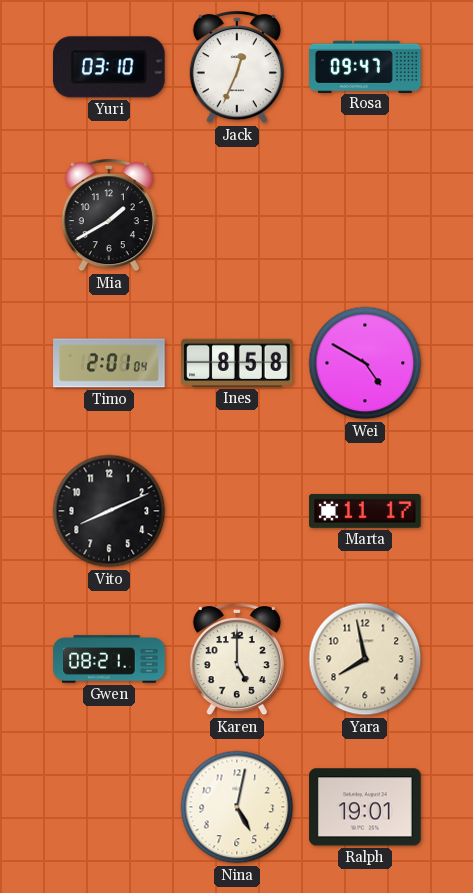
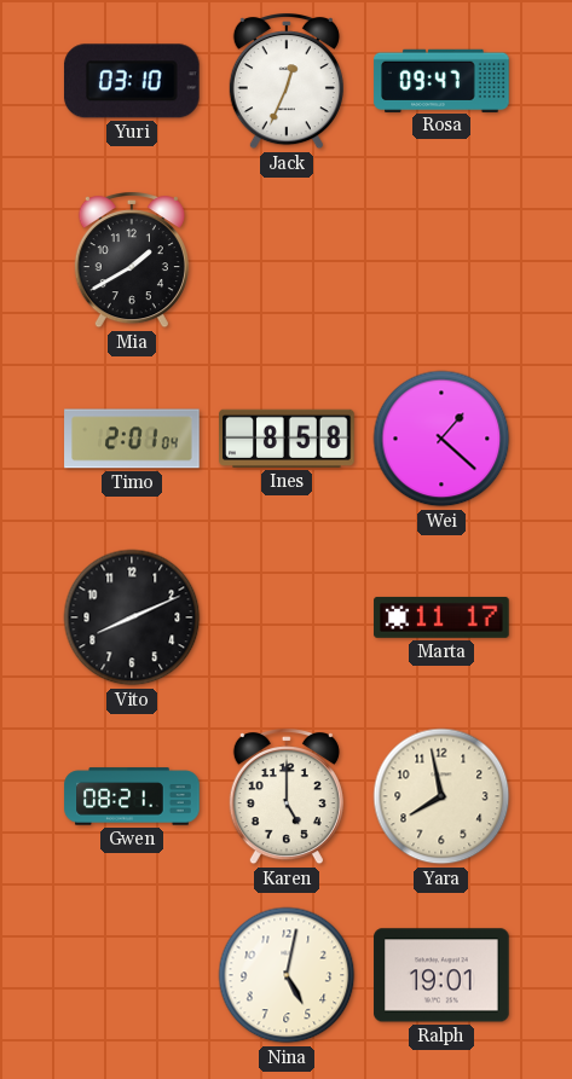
Wei: 4:50 -> 1:22 (441, 439)
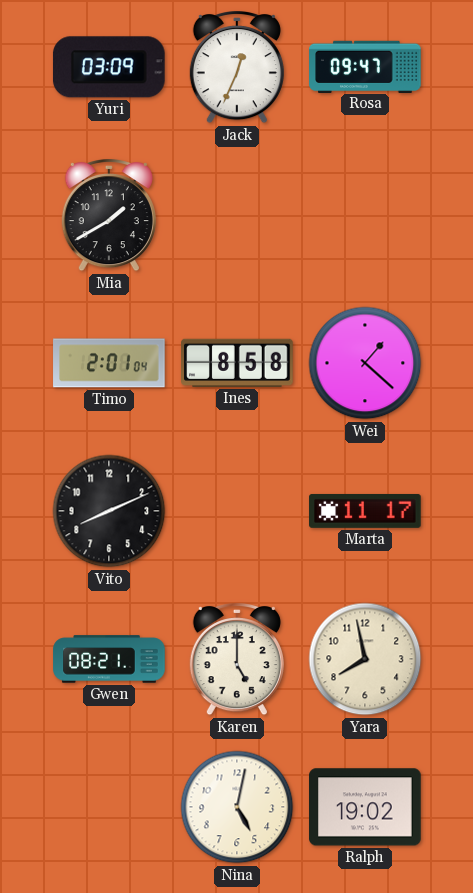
Yuri: 03:10 -> 03:09 (109, 67)
Ralph: 19:01 -> 19:02 (365, 807)
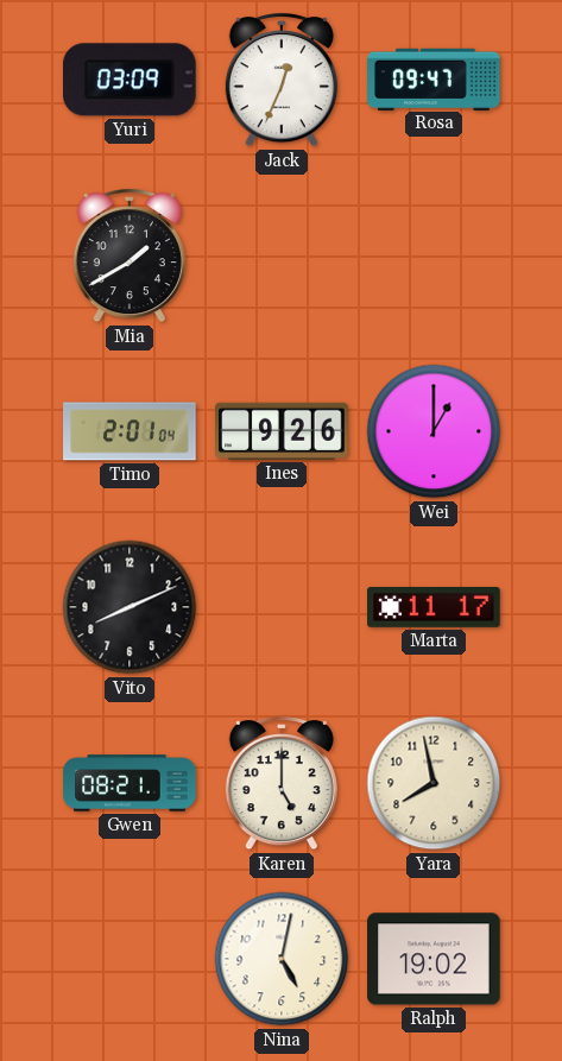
Ines: 8:58 -> 9:26 (282, 431)
Wei: 1:22 -> 1:00 (434, 431)
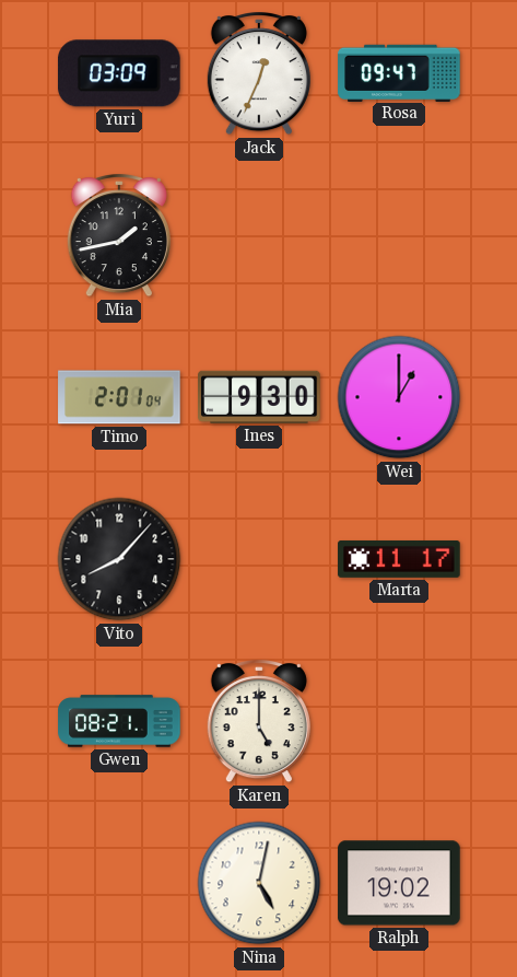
Mia: 1:40 -> 1:43 (119, 236)
Ines: 9:26 -> 9:30 (259, 397)
Vito: 8:11 -> 8:07 (119, 559)
Yara: 7:58 -> none (434, 783)
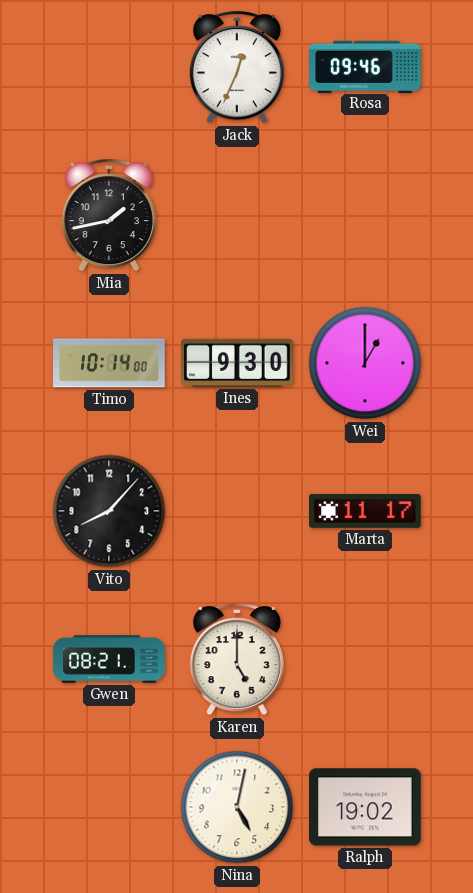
Yuri: 03:09 -> none (119, 73)
Rosa: 09:47 -> 09:46 (365, 66)
Timo: 2:01 -> 10:14 (109, 363)
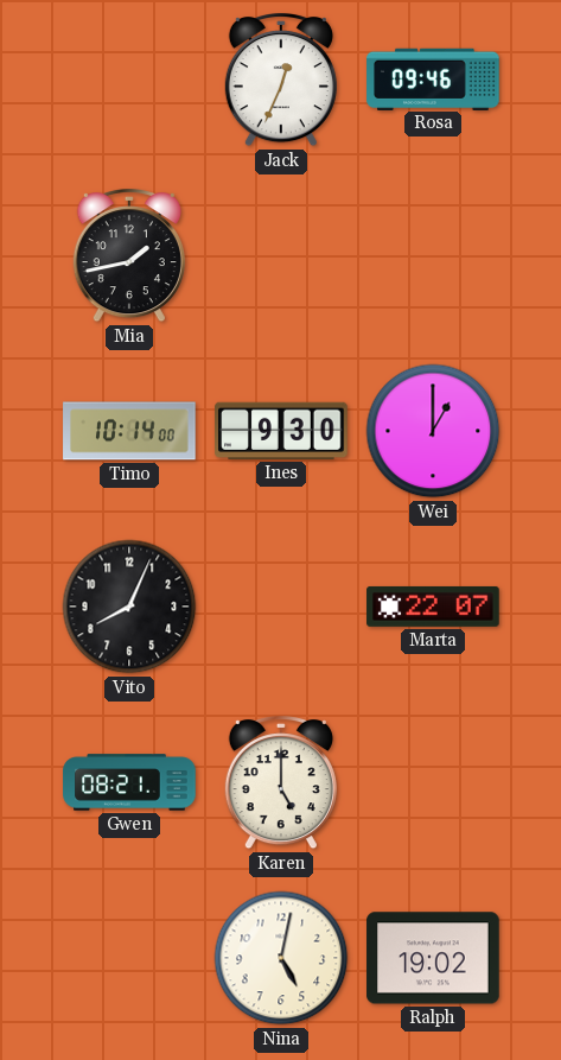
Vito: 8:07 -> 8:04 (129, 607)
Marta: 11:17 -> 22:07 (433, 607)
